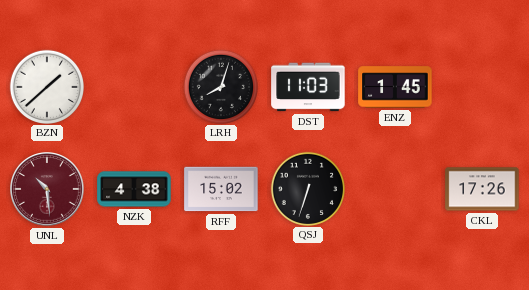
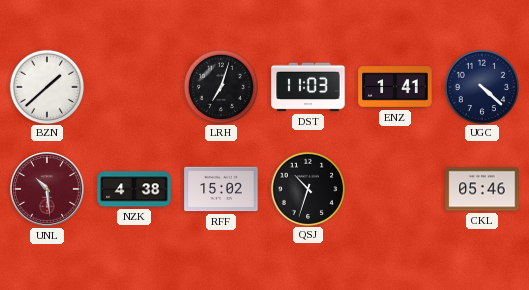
LRH: 8:03 -> 7:03 (220, 86)
ENZ: 1:45 -> 1:41 (395, 87)
UGC: none -> 4:22 (481, 86)
QSJ: 6:33 -> 10:33 (307, 188)
CKL: 17:26 -> 05:46 (482, 189)
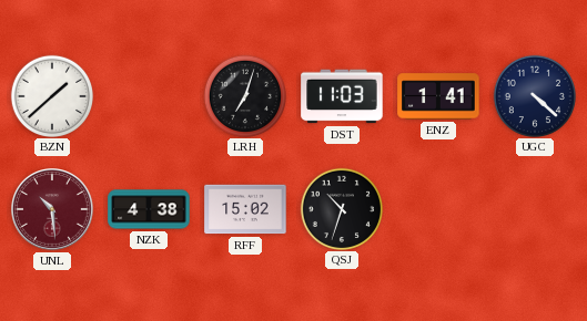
CKL: 05:46 -> none (482, 189)
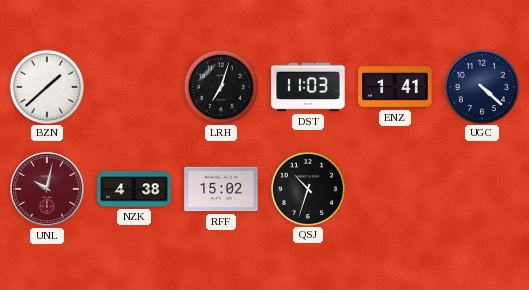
UNL: 10:29 -> 10:02 (48, 190)
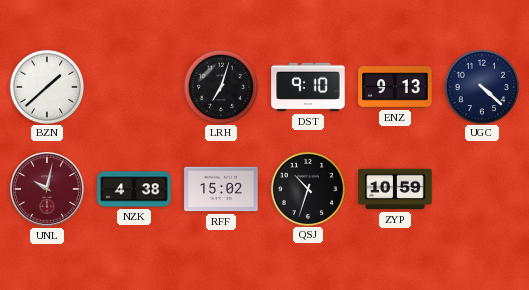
DST: 11:03 -> 9:10 (308, 87)
ENZ: 1:41 -> 9:13 (395, 87)
ZYP: none -> 10:59 (395, 189)
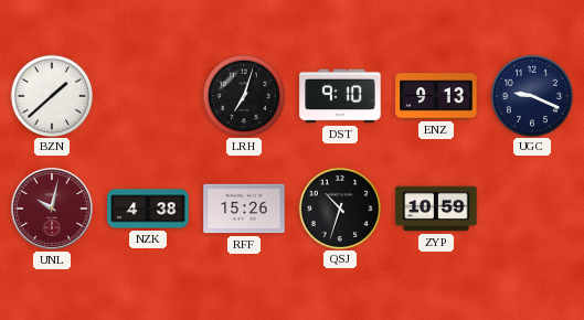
UGC: 4:22 -> 9:19 (531, 95)
RFF: 15:02 -> 15:26 (244, 209)
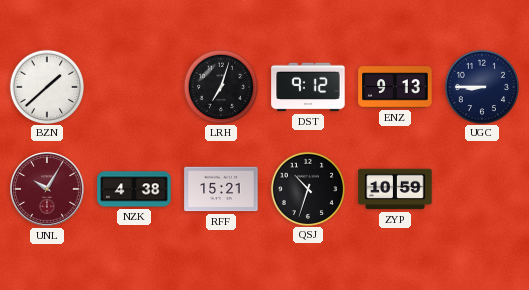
DST: 9:10 -> 9:12 (308, 87)
UGC: 9:19 -> 8:45 (481, 86)
UNL: 10:02 -> 10:05 (48, 190)
RFF: 15:26 -> 15:21 (221, 189)
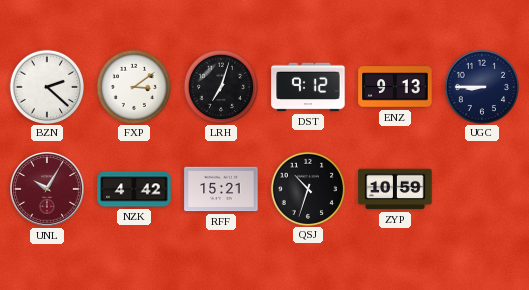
BZN: 1:38 -> 2:22 (46, 86)
FXP: none -> 3:09 (133, 86)
NZK: 4:38 -> 4:42 (134, 189)
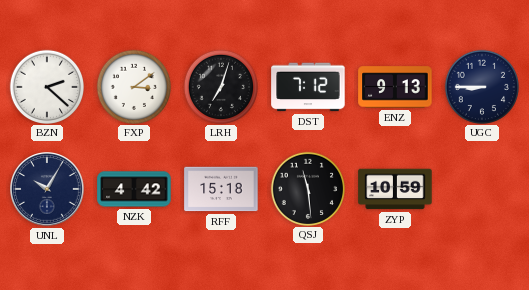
DST: 9:12 -> 7:12 (308, 87)
UNL dial: burgundy -> navy (48, 190)
RFF: 15:21 -> 15:18 (221, 189)
QSJ: 10:33 -> 11:29 (307, 188)
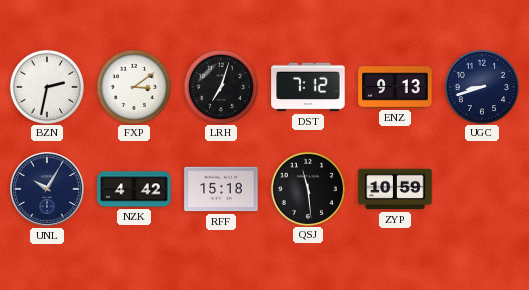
BZN: 2:22 -> 2:32 (46, 86)
UGC: 8:45 -> 8:42 (481, 86)
